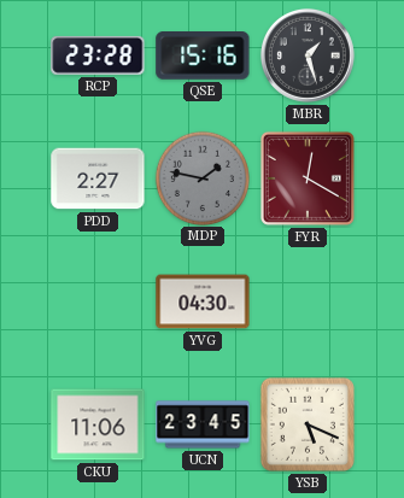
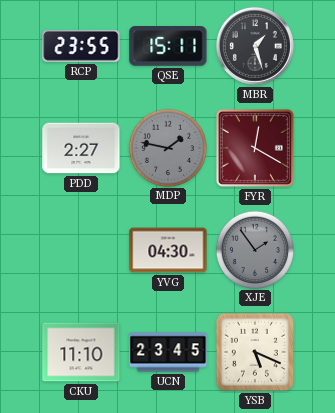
RCP: 23:28 -> 23:55 (81, 46)
QSE: 15:16 -> 15:11 (168, 47)
XJE: none -> 1:54 (254, 249)
CKU: 11:06 -> 11:10 (81, 352)
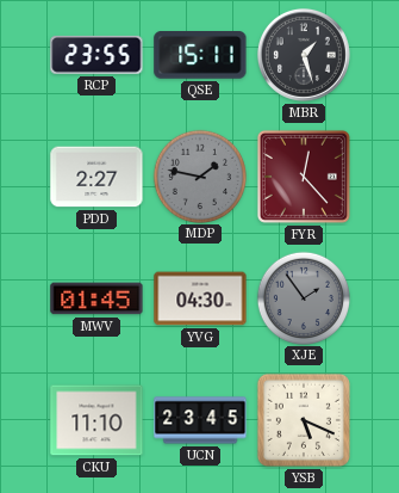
FYR: 12:20 -> 12:23 (304, 177)
MWV: none -> 01:45 (96, 298)
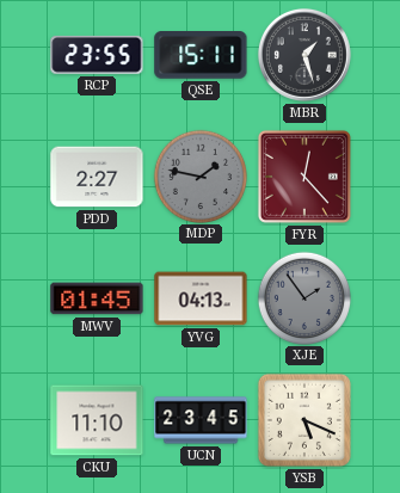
YVG: 04:30 -> 04:13 (201, 298)
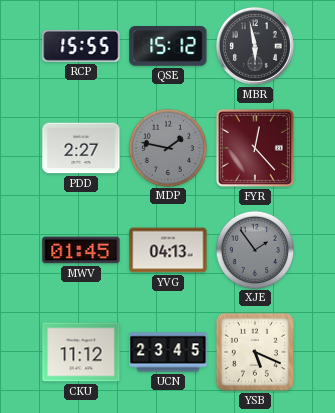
RCP: 23:55 -> 15:55 (81, 46)
QSE: 15:11 -> 15:12 (168, 47)
MBR: 1:27 -> 5:58 (255, 46)
CKU: 11:10 -> 11:12 (81, 352)
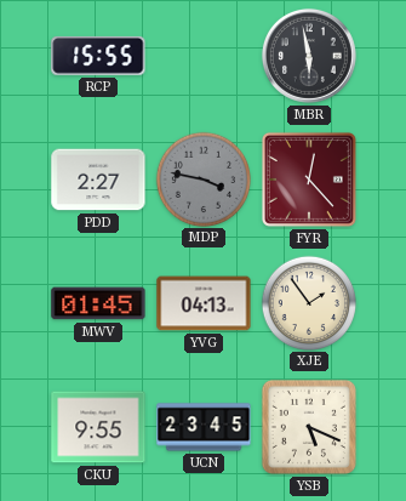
QSE: 15:12 -> none (168, 47)
MDP: 1:47 -> 3:47 (202, 178)
XJE dial: grey -> cream (308, 302)
CKU: 11:12 -> 9:55 (98, 427)
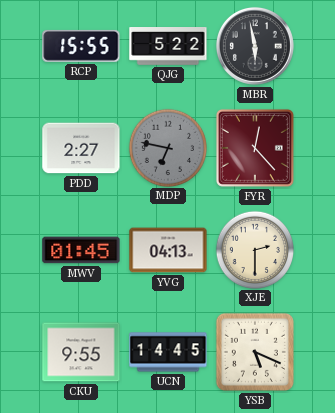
QJG: none -> 5:22 (168, 47)
MDP: 3:47 -> 6:47 (167, 147)
XJE: 1:54 -> 2:30 (254, 249)
UCN: 23:45 -> 14:45 (168, 352)
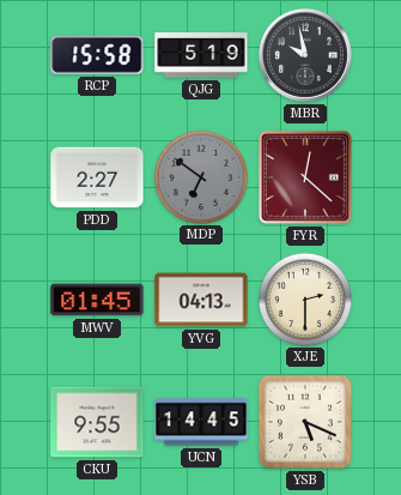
RCP: 15:55 -> 15:58 (97, 55)
QJG: 5:22 -> 5:19 (201, 56)
MBR: 5:58 -> 9:58 (305, 55)
MDP: 6:47 -> 6:51 (200, 176)
FYR: 12:23 -> 12:22 (305, 177)
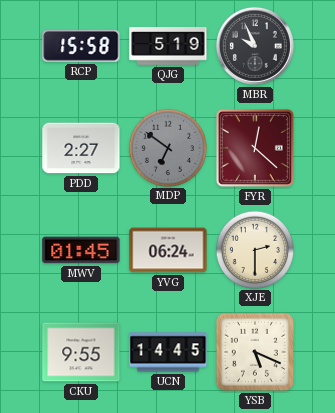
MBR: 9:58 -> 9:56 (255, 46)
YVG: 04:13 -> 06:24 (168, 250)
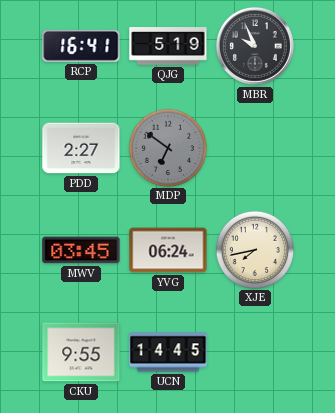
RCP: 15:58 -> 16:41 (81, 46)
FYR: 12:22 -> none (255, 148)
MWV: 01:45 -> 03:45 (81, 250)
XJE: 2:30 -> 7:43 (254, 249)
YSB: 5:19 -> none (255, 352)
